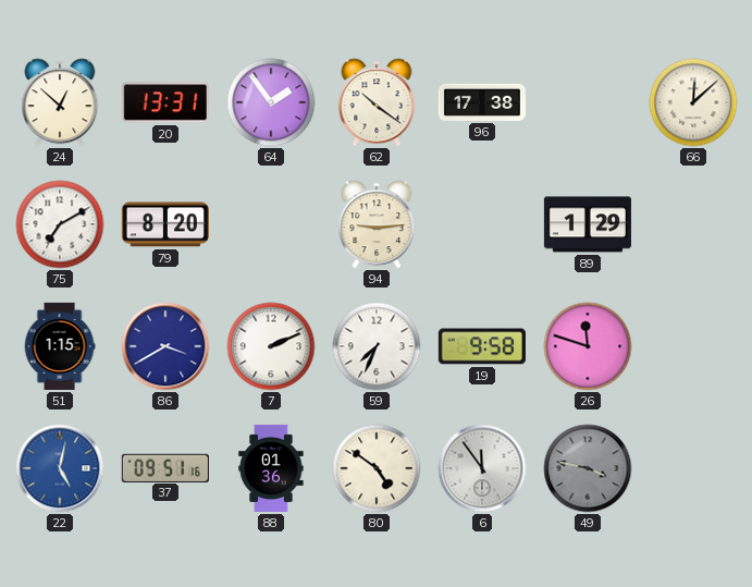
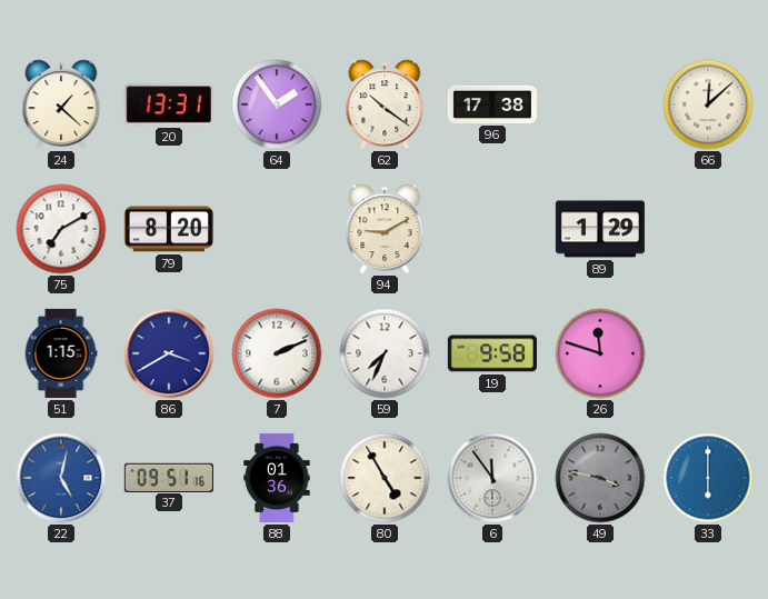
24: 12:52 -> 1:22 (61, 104)
94: 9:14 -> 9:10 (385, 229)
80: 4:51 -> 4:55 (385, 478)
33: none -> 6:00 (708, 478)
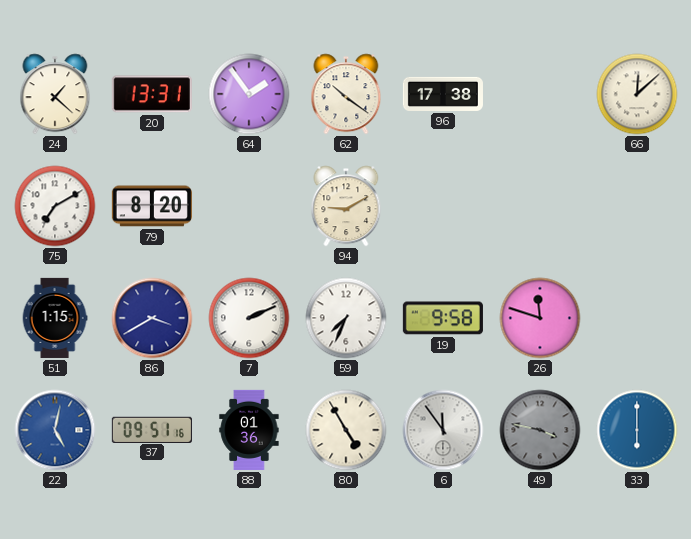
89: 1:29 -> none (600, 229)
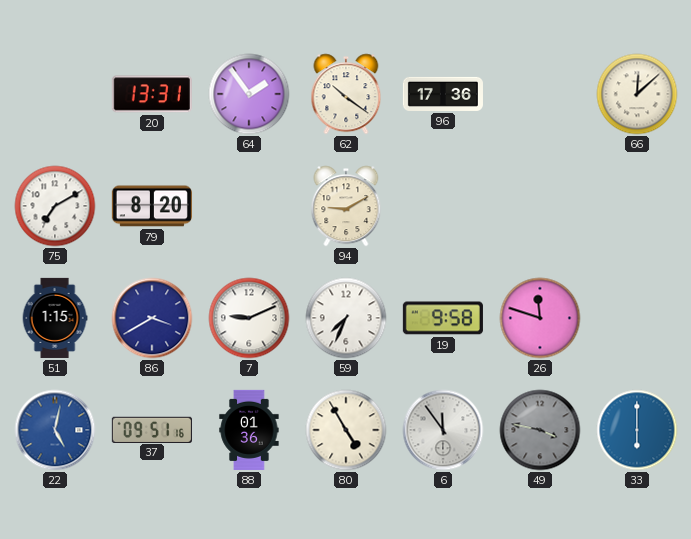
24: 1:22 -> none (55, 94)
96: 17:38 -> 17:36 (443, 94)
7: 2:11 -> 9:11 (249, 318)
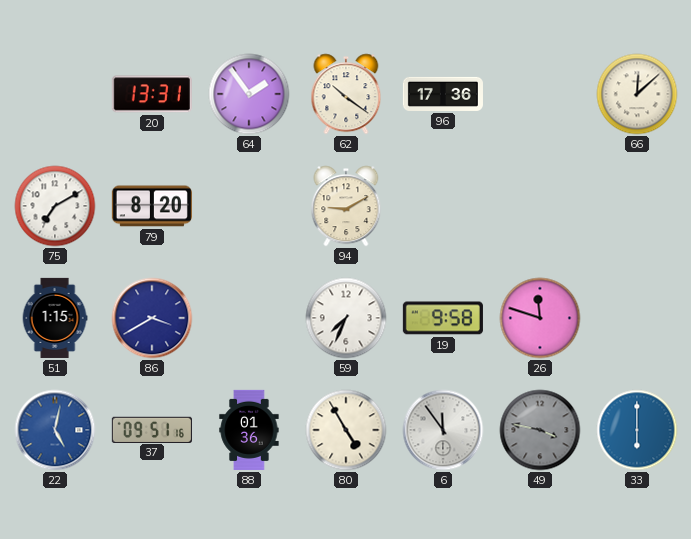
7: 9:11 -> none (249, 318)
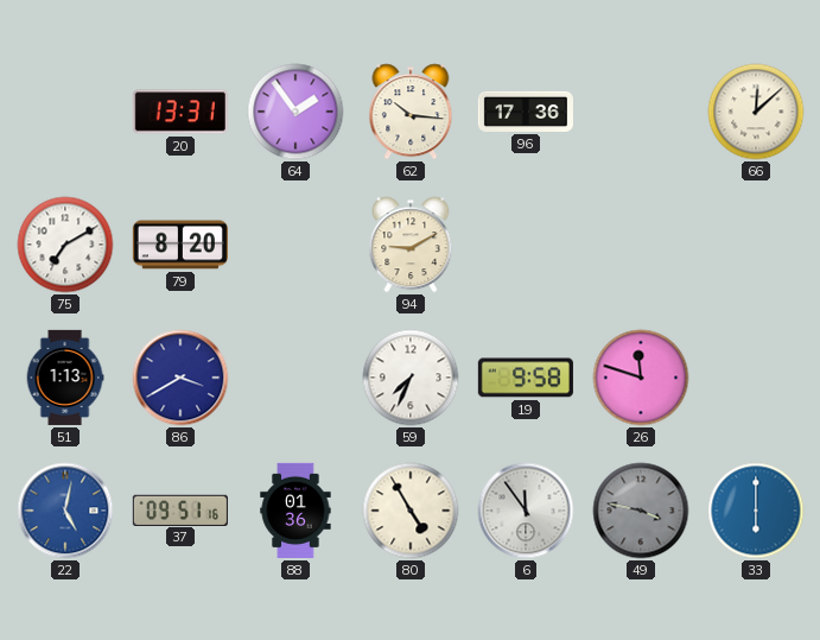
62: 10:21 -> 10:16 (411, 112)
51: 1:15 -> 1:13 (65, 378)
